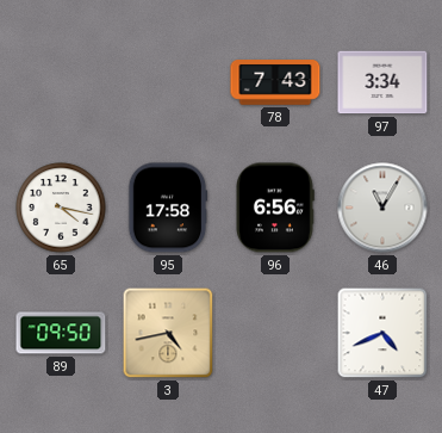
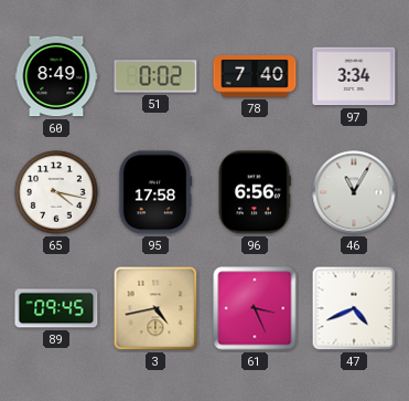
60: none -> 8:49 (56, 76)
51: none -> 0:02 (155, 76)
78: 7:43 -> 7:40 (255, 77)
89: 09:50 -> 09:45 (56, 308)
61: none -> 3:26 (255, 308)
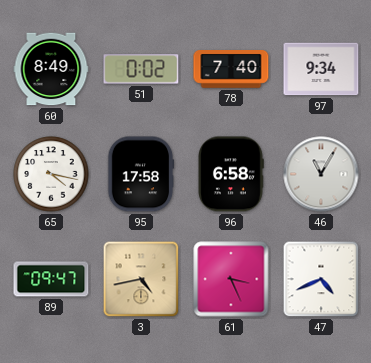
97: 3:34 -> 9:34 (321, 69)
96: 6:56 -> 6:58 (231, 174)
89: 09:45 -> 09:47 (51, 279)
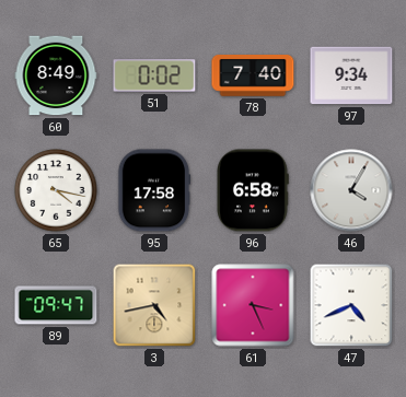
46: 11:05 -> 4:05 (351, 190)
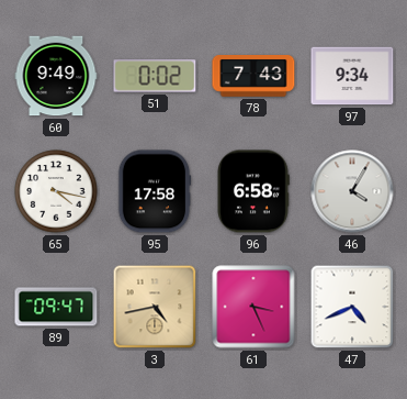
60: 8:49 -> 9:49 (56, 76)
78: 7:40 -> 7:43 (253, 77)
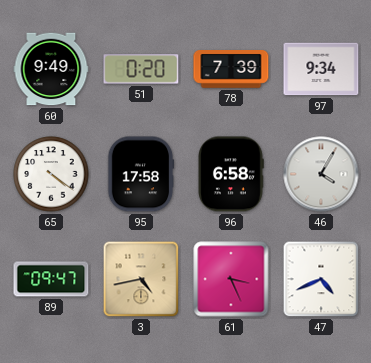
51: 0:02 -> 0:20 (141, 69)
78: 7:43 -> 7:39 (231, 70)
65: 4:17 -> 4:21 (51, 174)
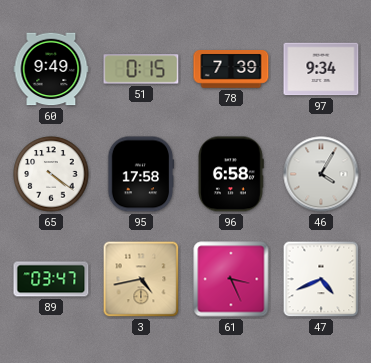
51: 0:20 -> 0:15 (141, 69)
89: 09:47 -> 03:47 (51, 279)
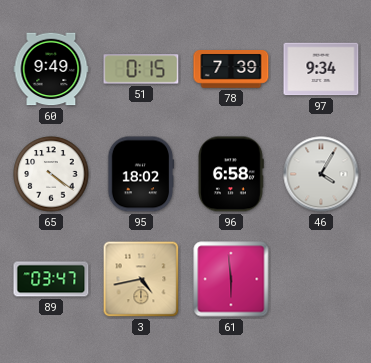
95: 17:58 -> 18:02 (141, 174)
61: 3:26 -> 5:59 (231, 279)
47: 4:41 -> none (321, 279)
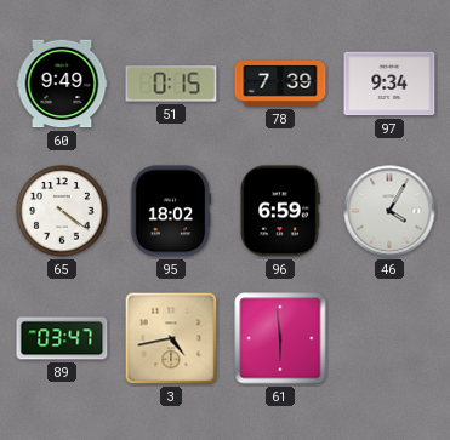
96: 6:58 -> 6:59 (280, 211)
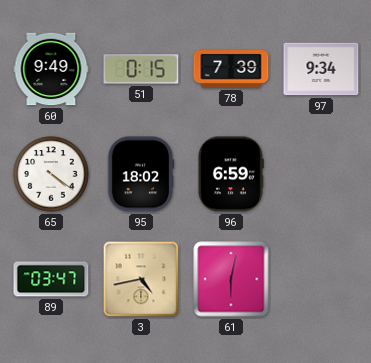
46: 4:05 -> none (389, 211)
61: 5:59 -> 6:02 (231, 279)
